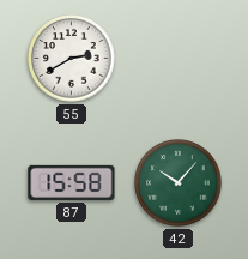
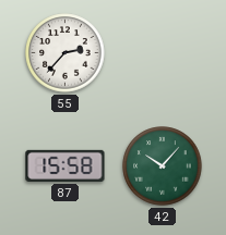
55: 2:40 -> 2:37 (66, 53)
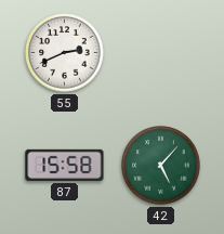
55: 2:37 -> 2:41 (65, 53)
42: 10:07 -> 5:07 (161, 166)
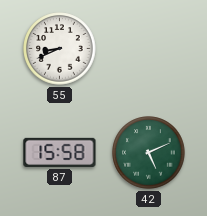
55: 2:41 -> 8:41 (60, 49)
42: 5:07 -> 5:11 (149, 153)
